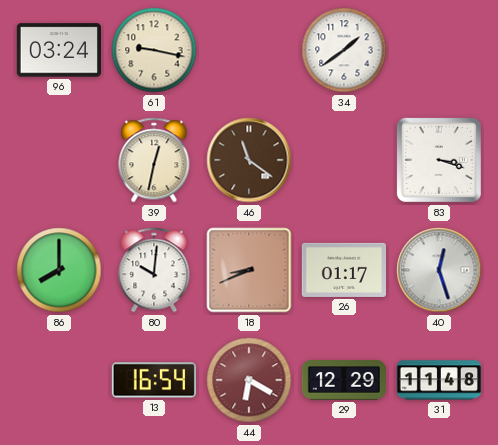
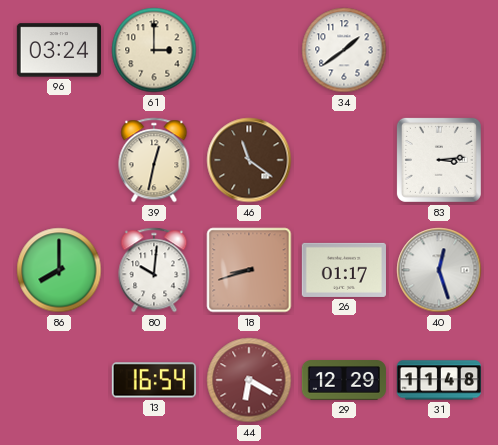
61: 9:17 -> 3:00 (154, 50)
83: 3:18 -> 3:14 (439, 160)
18: 8:41 -> 8:42 (249, 270)
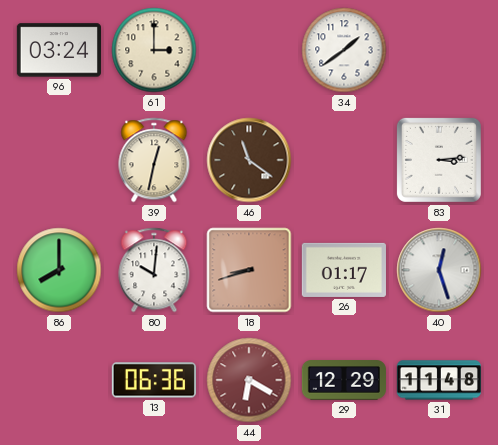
13: 16:54 -> 06:36 (154, 380)
